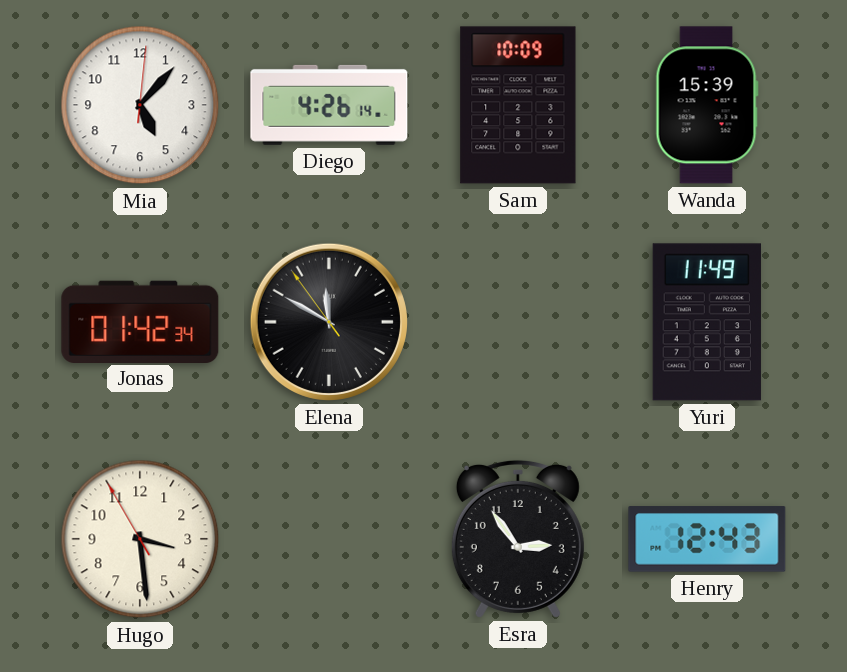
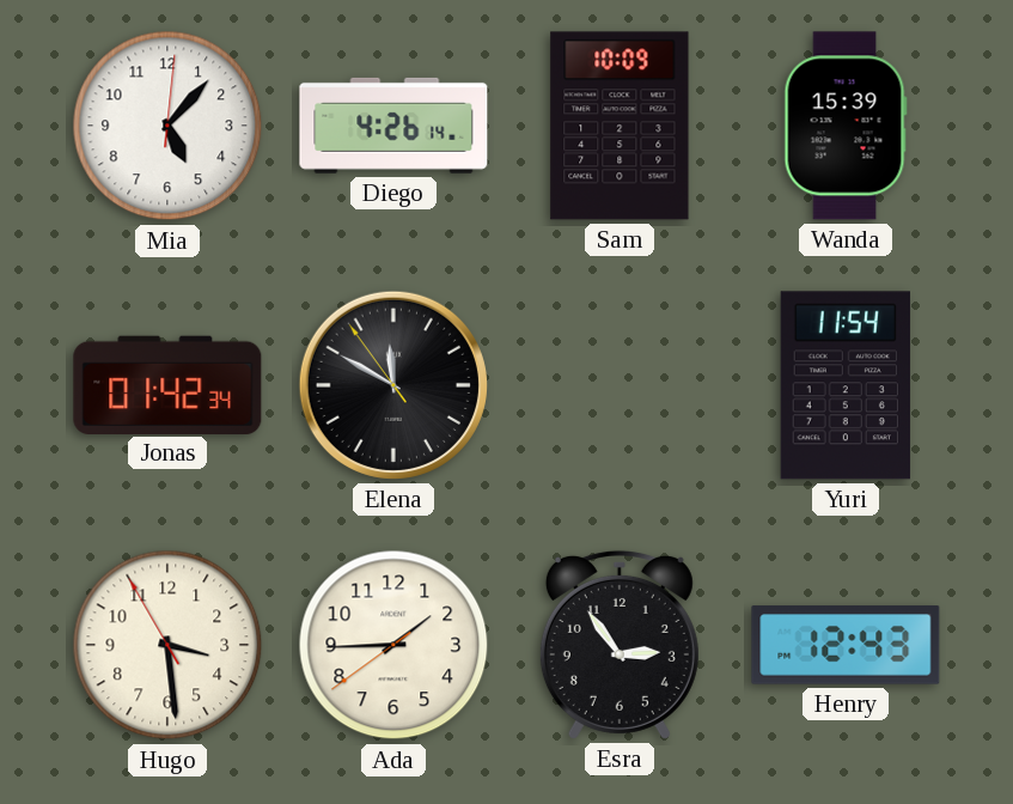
Yuri: 11:49 -> 11:54 (846, 385)
Ada: none -> 1:44 (393, 645)
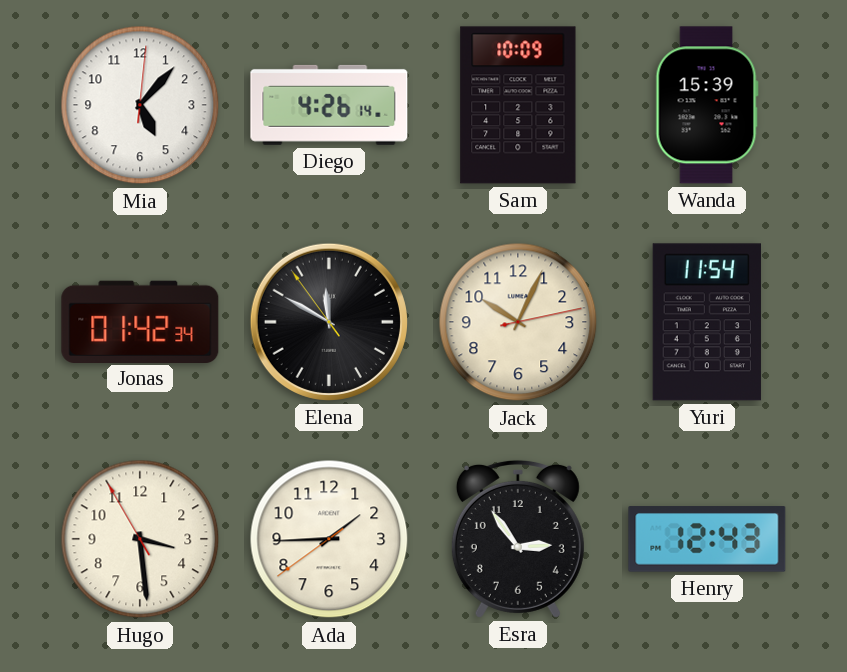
Jack: none -> 10:04 (518, 322)
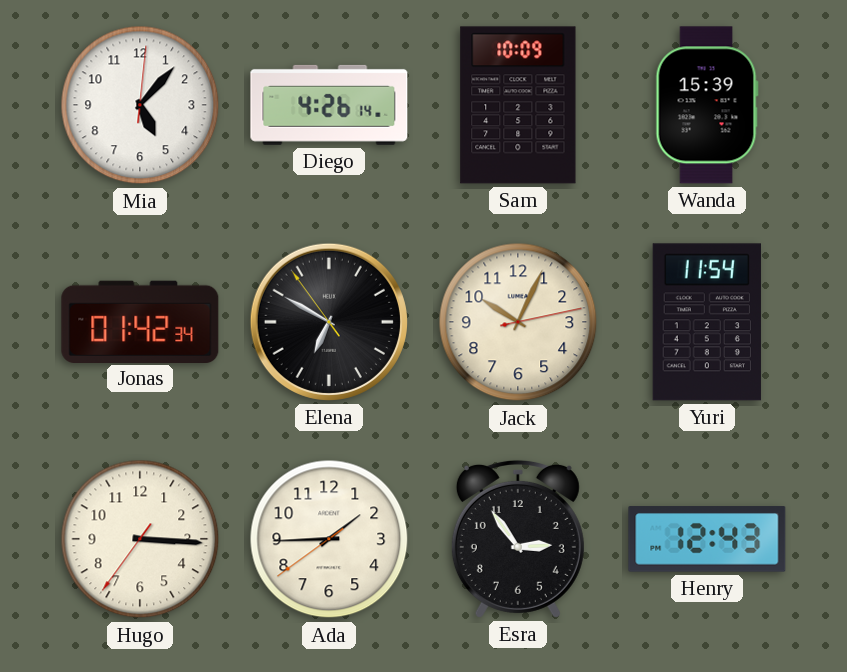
Elena: 11:49 -> 6:49 (329, 322)
Hugo: 3:28 -> 3:15 (140, 539)
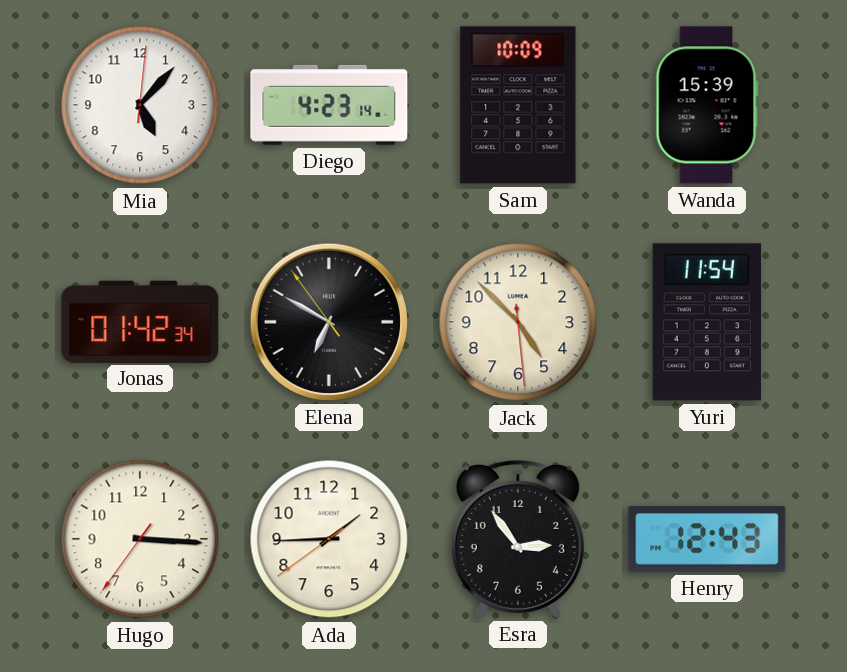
Diego: 4:26 -> 4:23 (329, 105)
Jack: 10:04 -> 4:52 (518, 322)
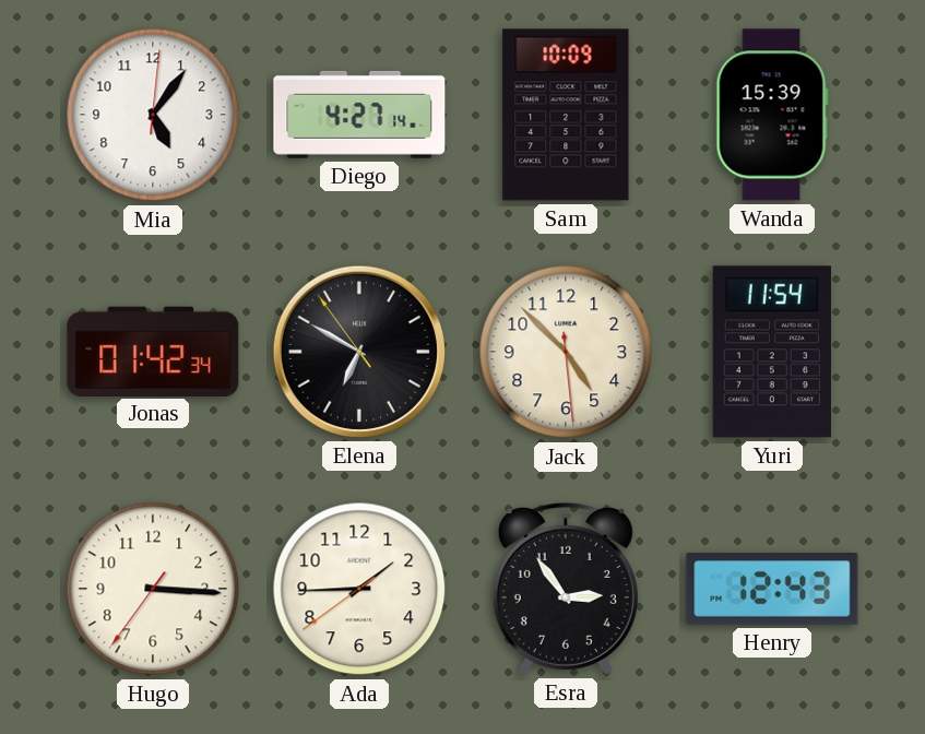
Mia: 5:07 -> 5:06 (153, 115)
Diego: 4:23 -> 4:27 (359, 115)
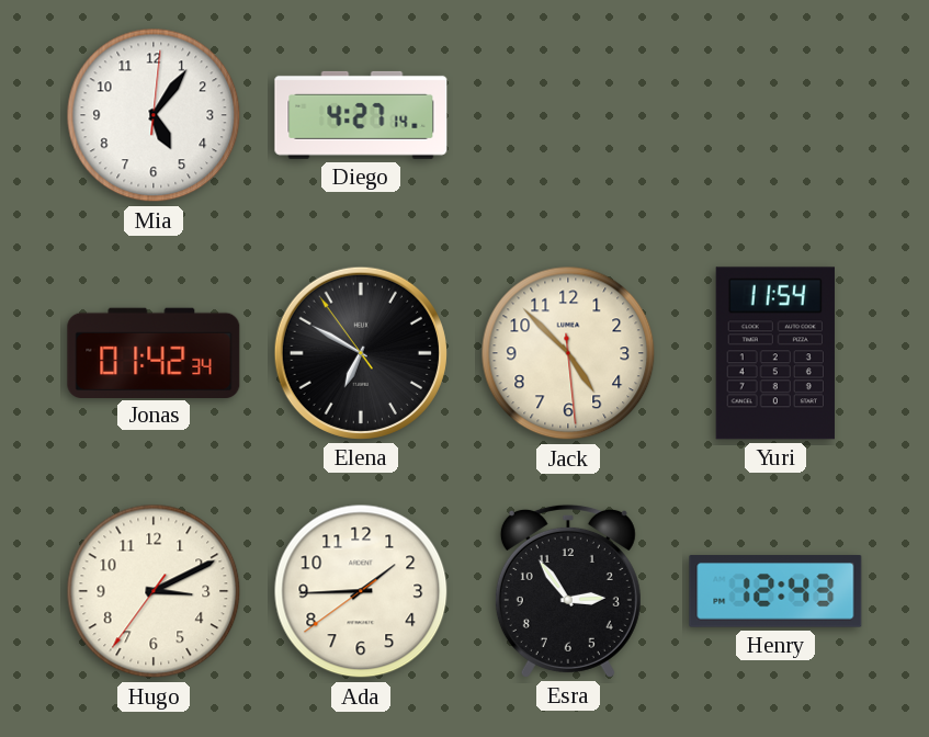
Sam: 10:09 -> none (566, 115)
Wanda: 15:39 -> none (772, 115)
Hugo: 3:15 -> 3:10 (154, 591)
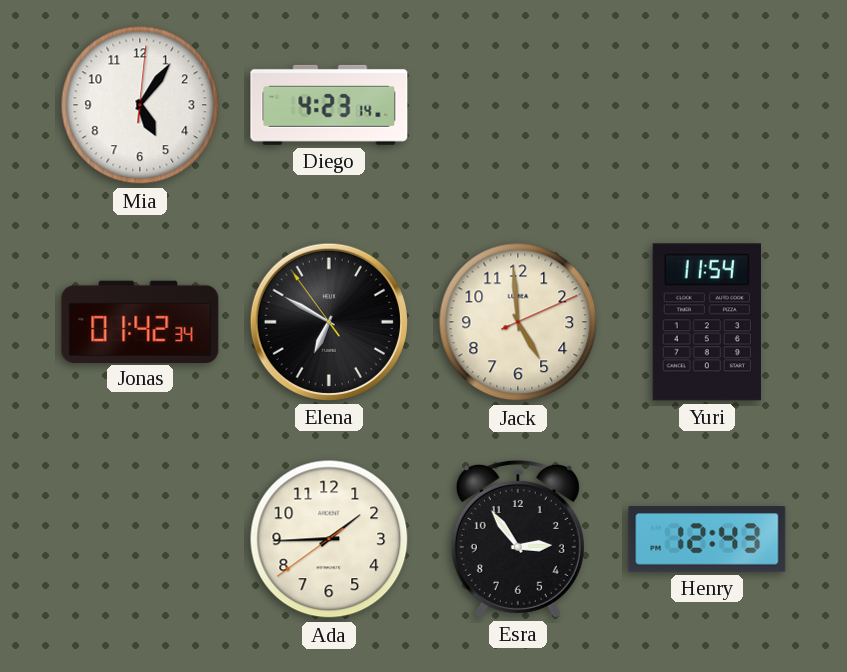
Diego: 4:27 -> 4:23 (329, 105)
Jack: 4:52 -> 4:59 (518, 322)
Hugo: 3:10 -> none (154, 591)
